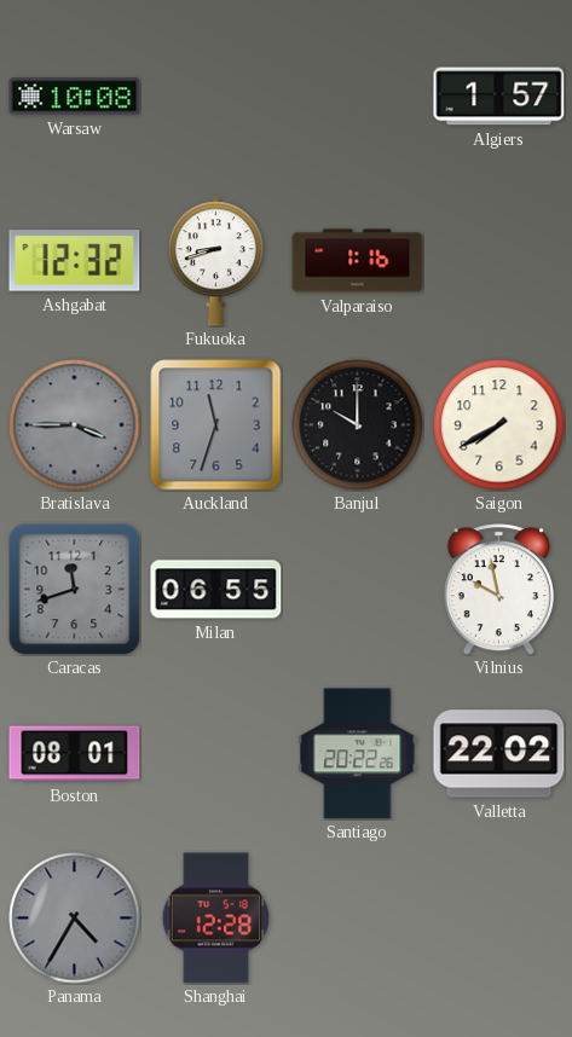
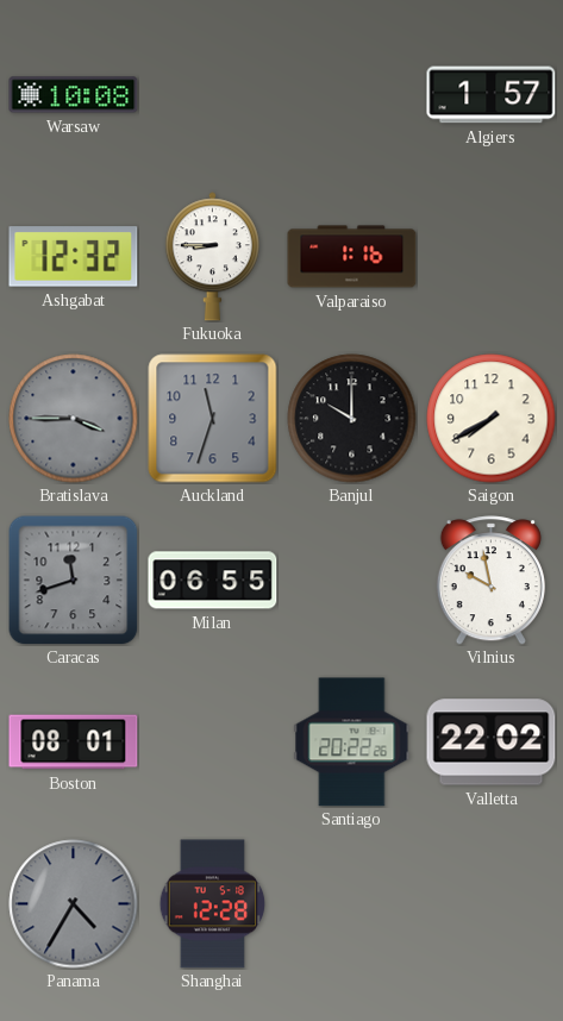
Fukuoka: 8:42 -> 8:45 (212, 257)
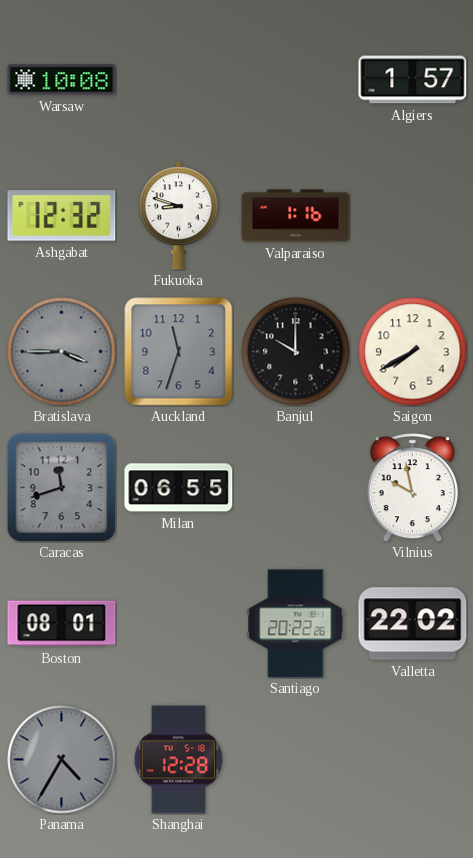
Fukuoka: 8:45 -> 8:48 (178, 216)
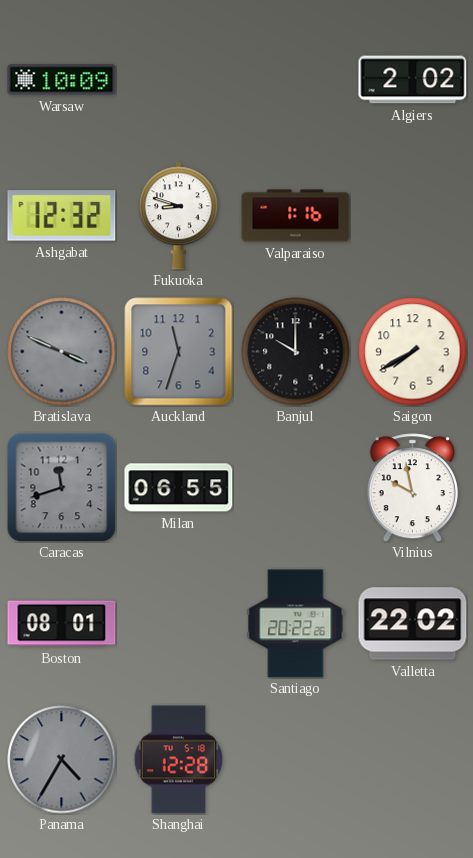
Warsaw: 10:08 -> 10:09 (62, 80)
Algiers: 1:57 -> 2:02 (413, 80)
Bratislava: 3:45 -> 3:49 (62, 352)
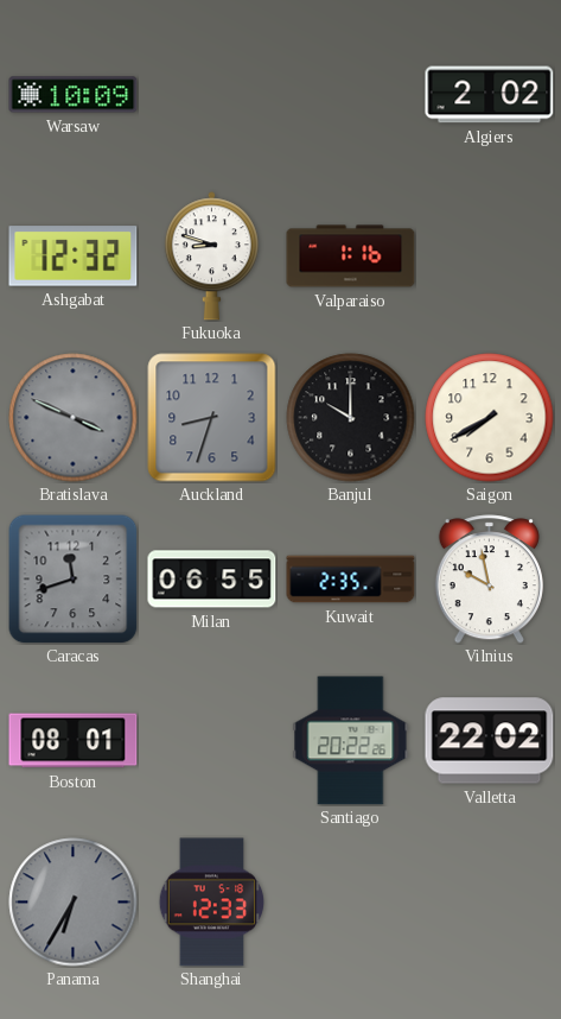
Auckland: 11:33 -> 8:33 (212, 418)
Kuwait: none -> 2:35 (351, 580)
Panama: 4:35 -> 6:35 (74, 903)
Shanghai: 12:28 -> 12:33 (212, 903)
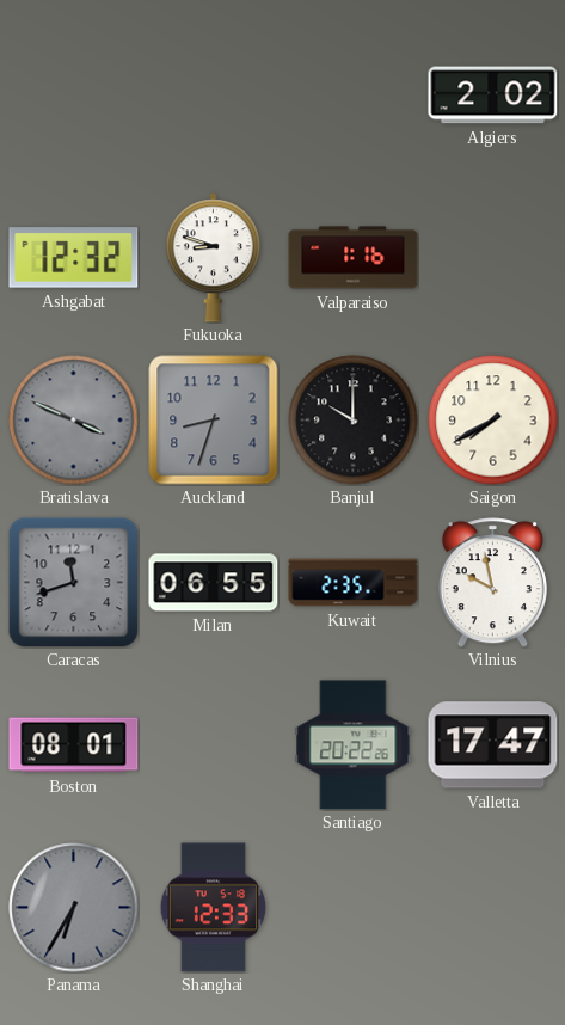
Warsaw: 10:09 -> none (74, 95)
Valletta: 22:02 -> 17:47 (493, 745)
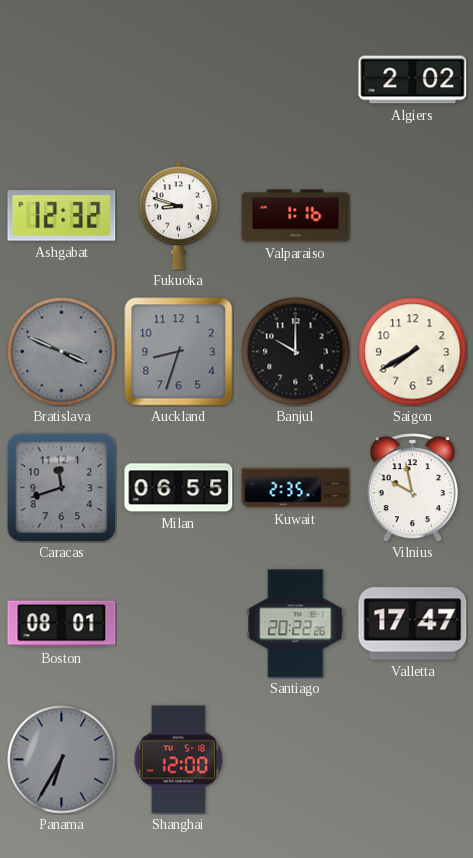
Shanghai: 12:33 -> 12:00 (179, 760)
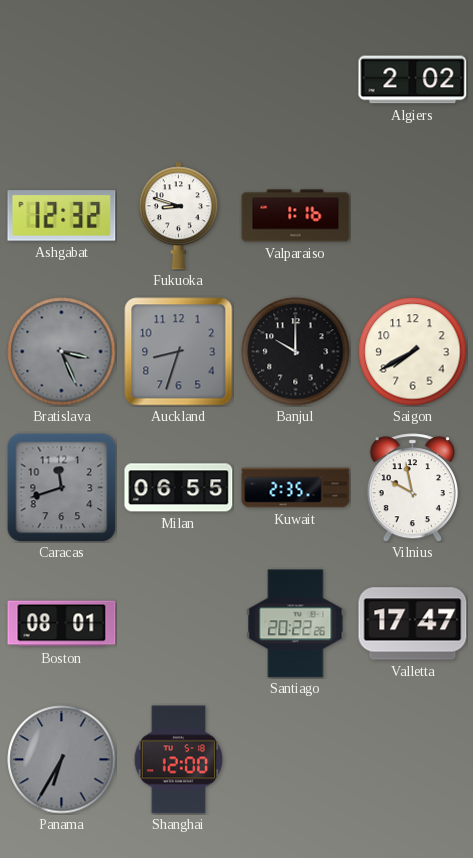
Bratislava: 3:49 -> 3:26 (62, 352)
